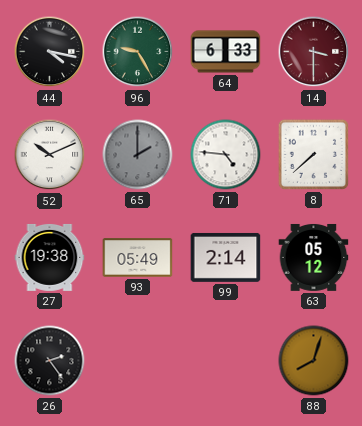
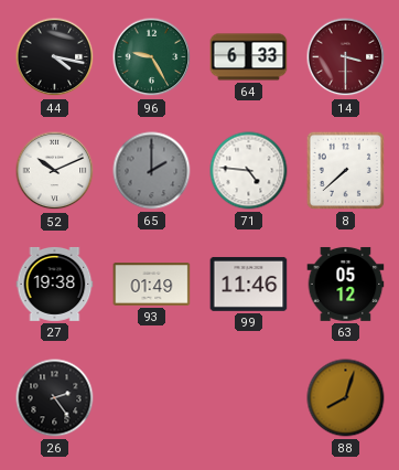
93: 05:49 -> 01:49 (152, 285)
99: 2:14 -> 11:46 (249, 285)
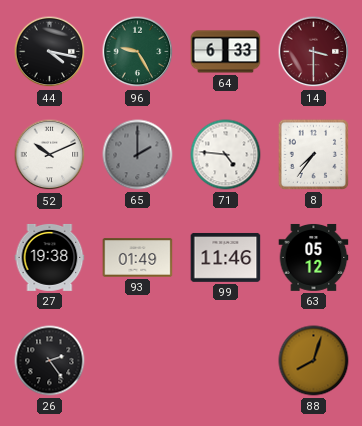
8: 7:38 -> 7:36 (313, 154)
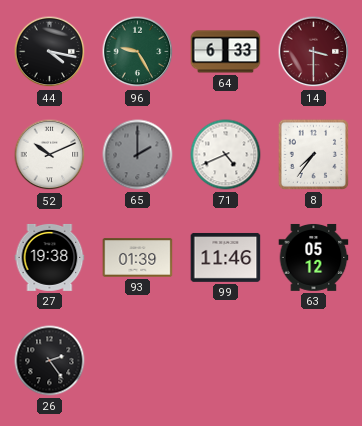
71: 4:46 -> 4:41 (226, 155)
93: 01:49 -> 01:39 (138, 258)
88: 8:03 -> none (314, 361)
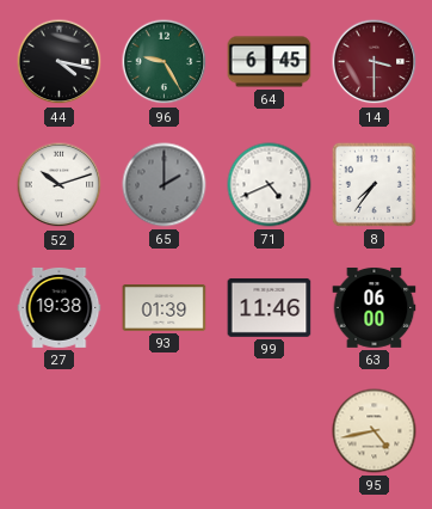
64: 6:33 -> 6:45 (270, 62)
52: 10:11 -> 10:12 (60, 185)
63: 05:12 -> 06:00 (375, 307)
26: 2:24 -> none (50, 361)
95: none -> 4:43 (375, 431)
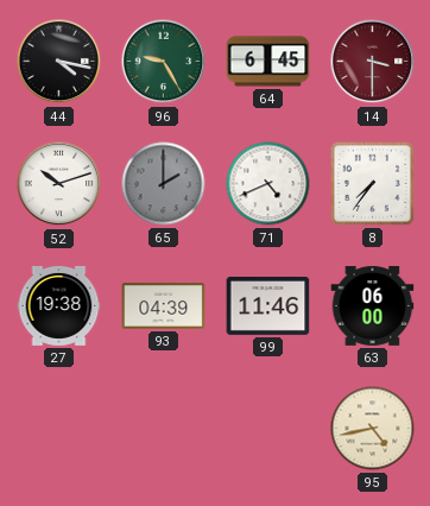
93: 01:39 -> 04:39 (164, 306)
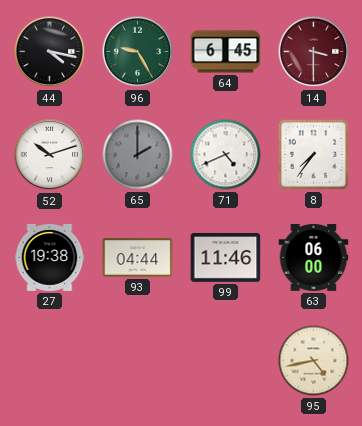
93: 04:39 -> 04:44 (138, 258)
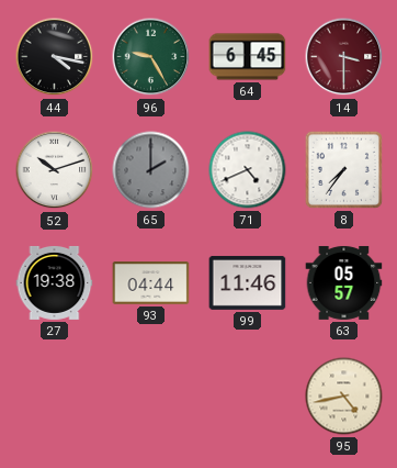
63: 06:00 -> 05:57 (344, 282)
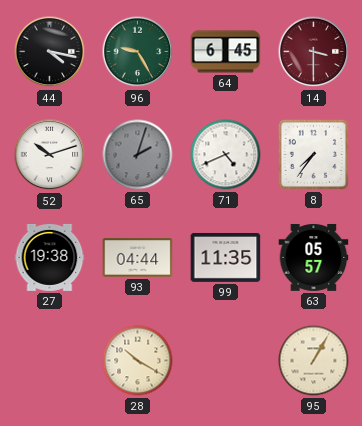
65: 2:00 -> 2:03 (138, 155)
99: 11:46 -> 11:35 (226, 258)
28: none -> 10:20 (138, 361)
95: 4:43 -> 1:05 (314, 361)
